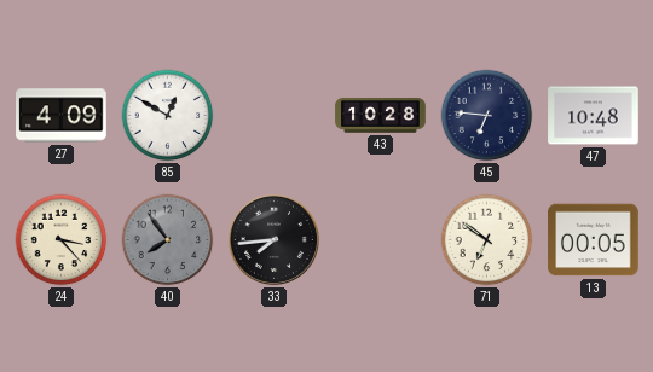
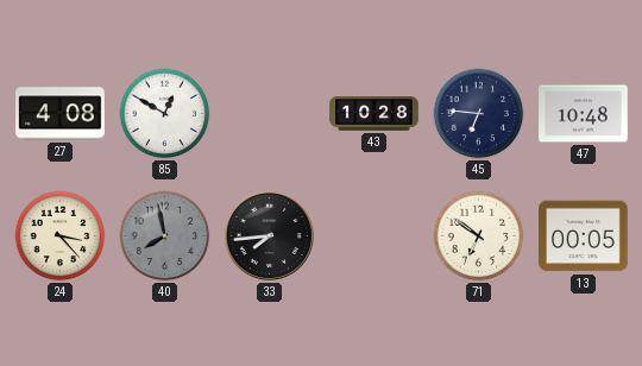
27: 4:09 -> 4:08 (61, 114)
40: 7:54 -> 7:58 (165, 236)
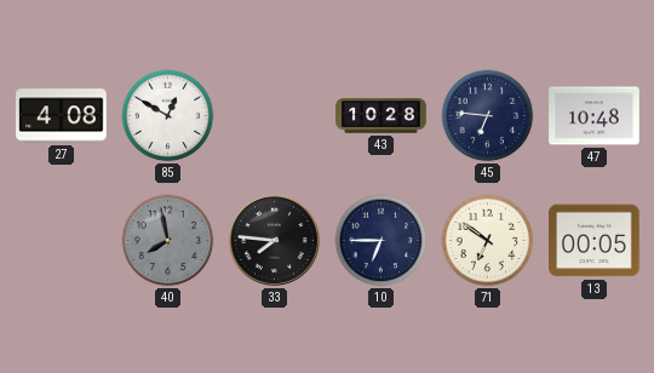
24: 3:23 -> none (61, 236)
33: 7:44 -> 7:46 (274, 240)
10: none -> 6:45 (381, 241)
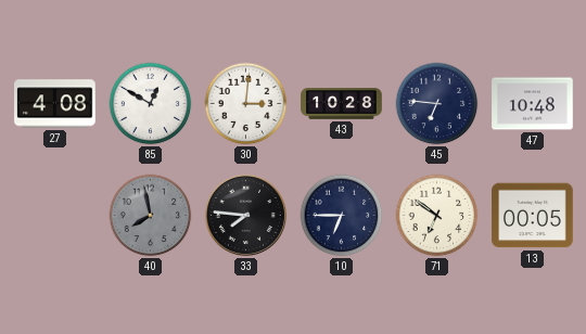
30: none -> 3:01 (246, 104)
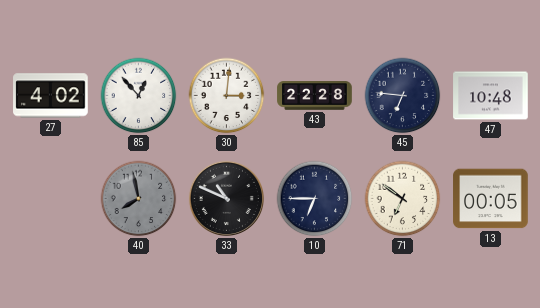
27: 4:08 -> 4:02 (51, 96)
85: 12:50 -> 12:53 (139, 96)
43: 10:28 -> 22:28 (315, 96)
33: 7:46 -> 10:49 (226, 198)
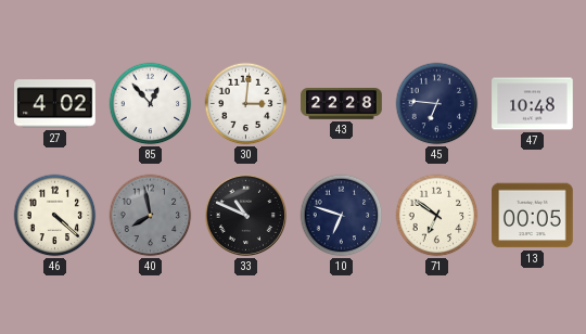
46: none -> 4:22 (55, 216)
10: 6:45 -> 6:48 (342, 216)
